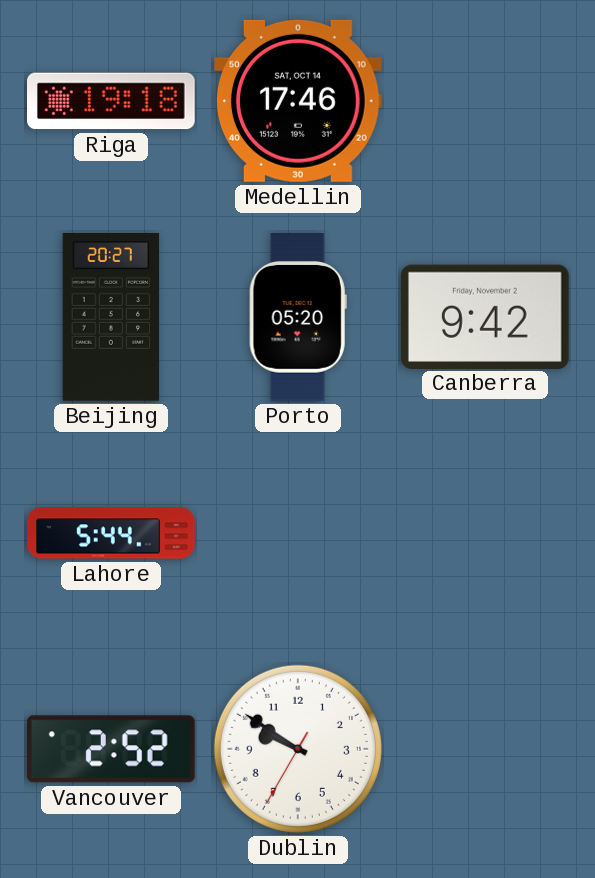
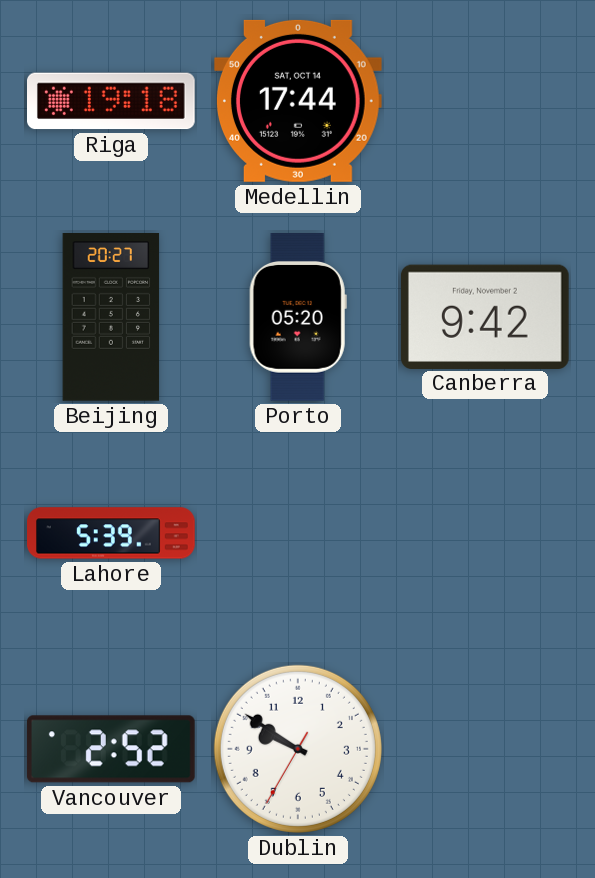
Medellin: 17:46 -> 17:44 (298, 101)
Lahore: 5:44 -> 5:39 (111, 533)
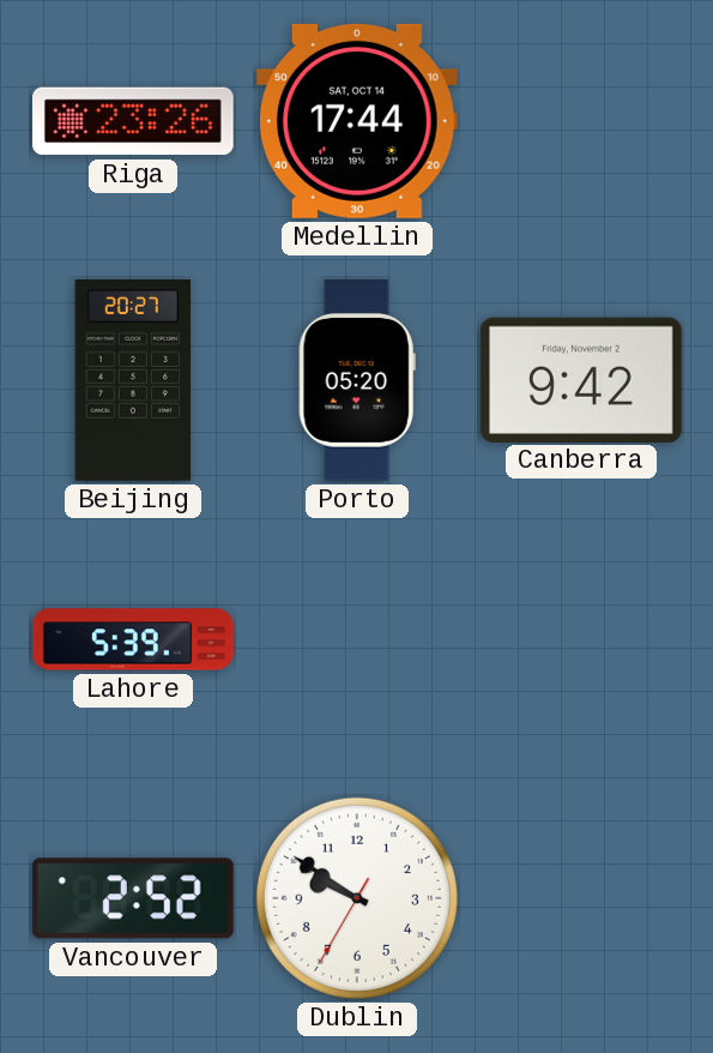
Riga: 19:18 -> 23:26 (134, 121)
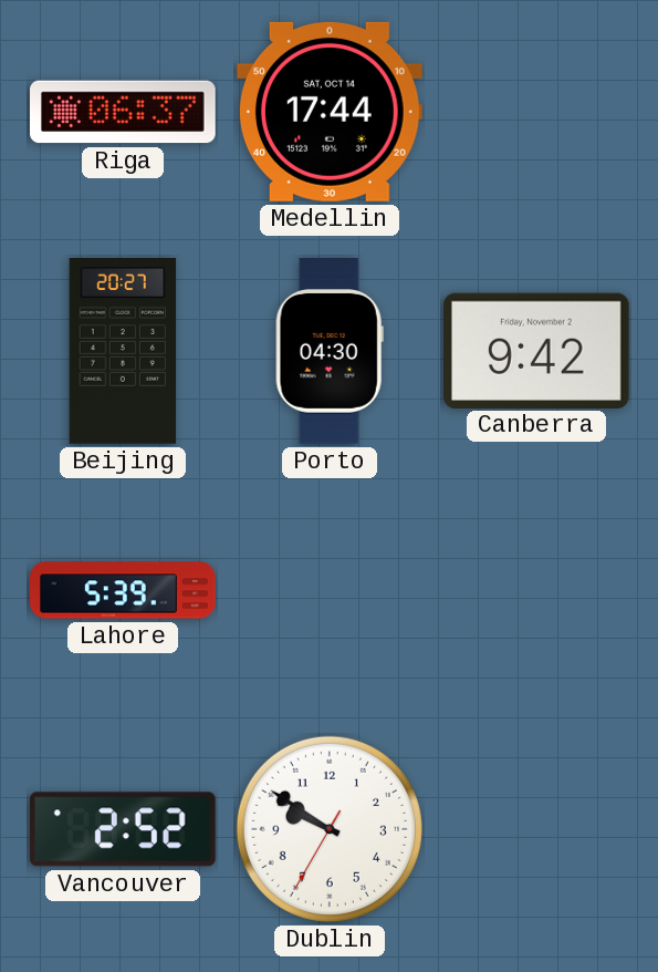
Riga: 23:26 -> 06:37 (124, 112)
Porto: 05:20 -> 04:30 (330, 352)
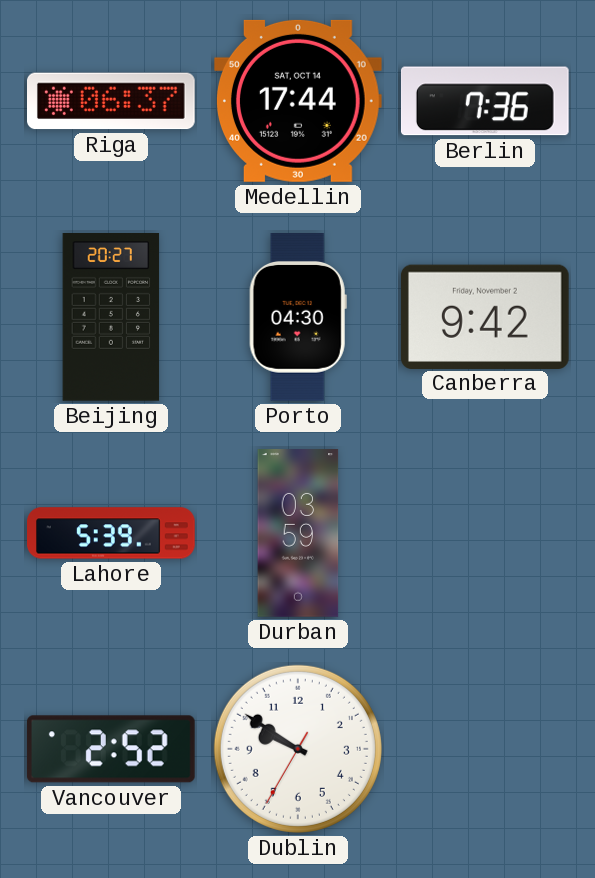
Berlin: none -> 7:36 (485, 101)
Durban: none -> 03:59 (298, 533)
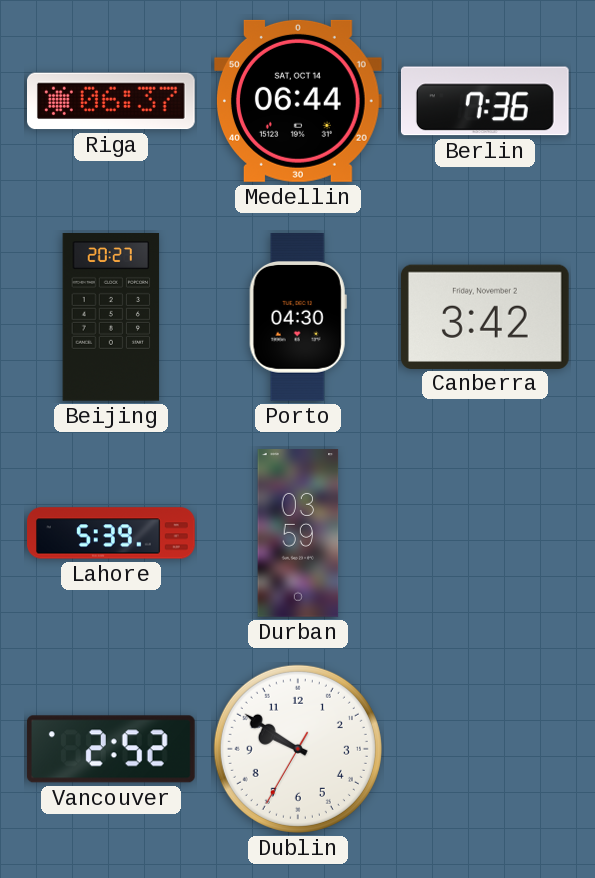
Medellin: 17:44 -> 06:44 (298, 101)
Canberra: 9:42 -> 3:42 (485, 316)
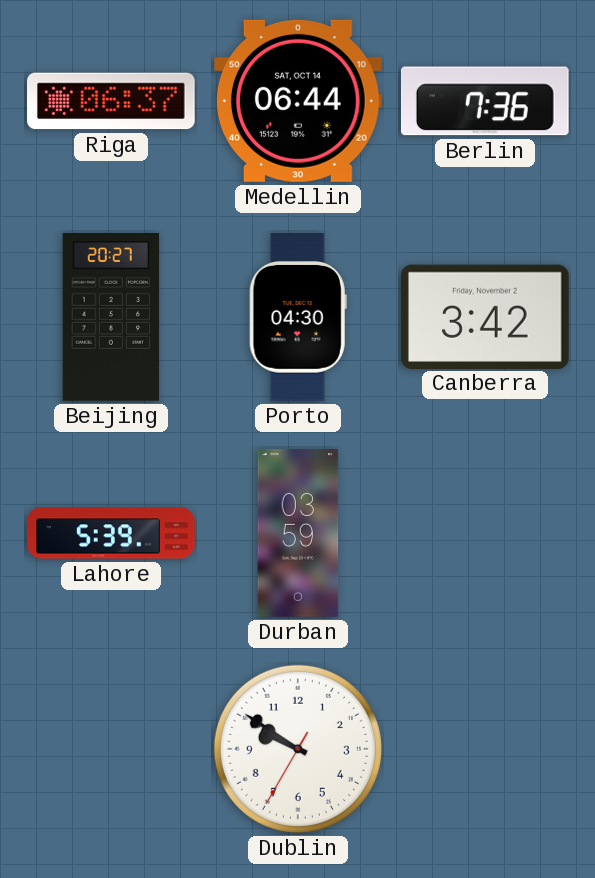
Vancouver: 2:52 -> none (111, 749)
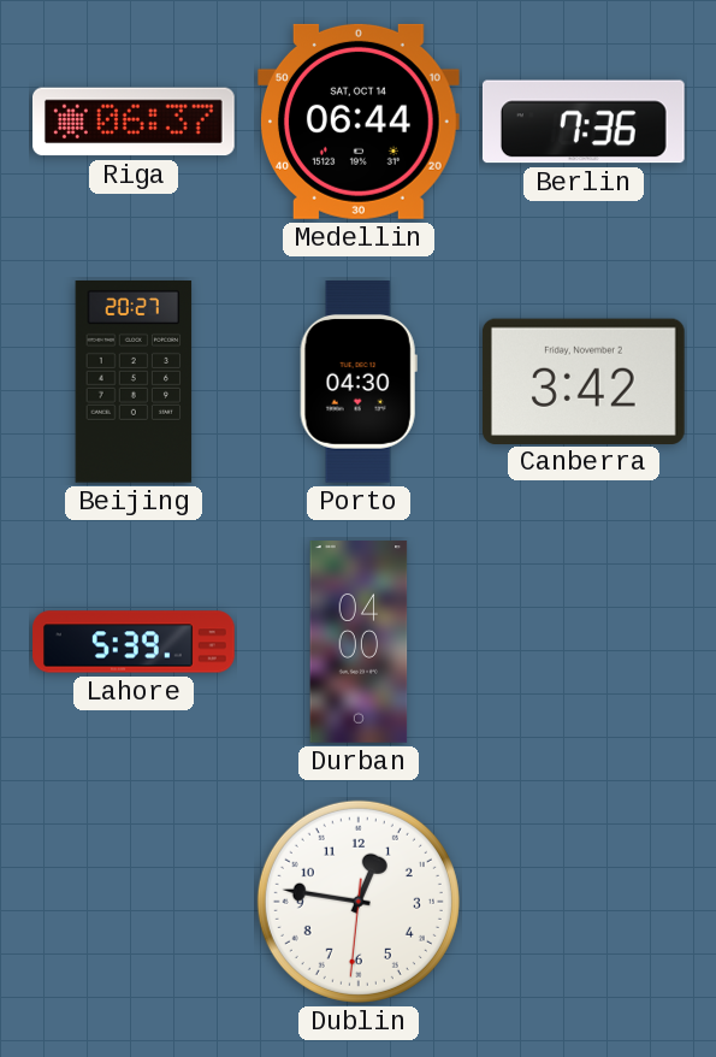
Durban: 03:59 -> 04:00 (359, 642)
Dublin: 9:50 -> 12:46 (359, 902)
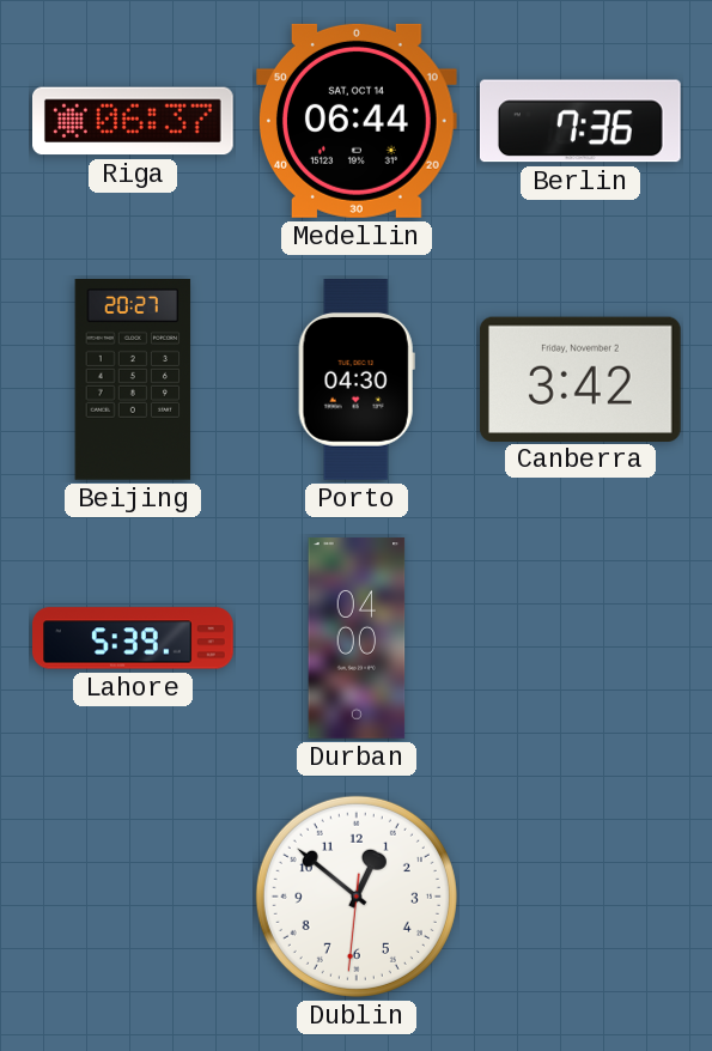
Dublin: 12:46 -> 12:51 (357, 897)
